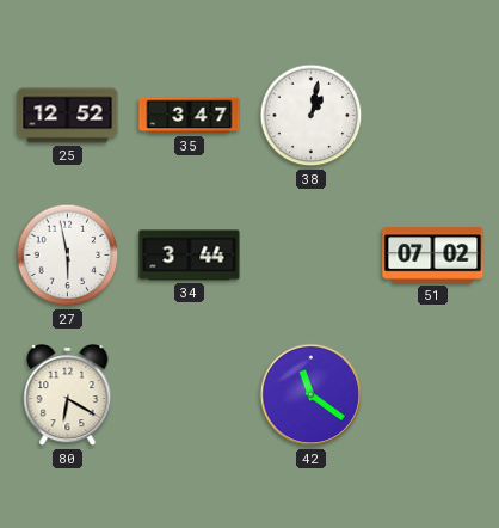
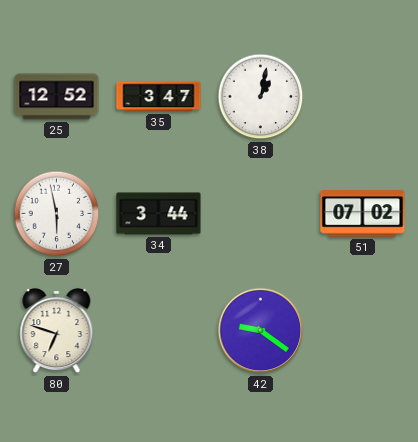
80: 6:20 -> 6:48 (57, 331)
42: 11:21 -> 9:21 (261, 331)
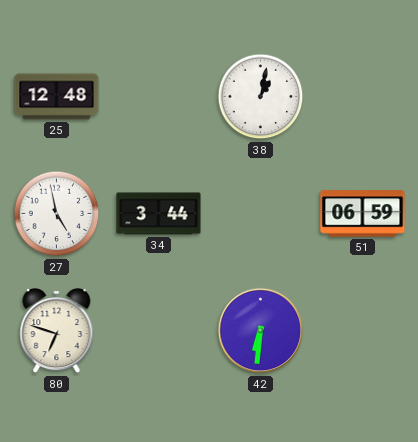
25: 12:52 -> 12:48 (57, 97)
35: 3:47 -> none (159, 97)
27: 5:58 -> 4:58 (57, 214)
51: 07:02 -> 06:59 (363, 214)
42: 9:21 -> 6:31 (261, 331)
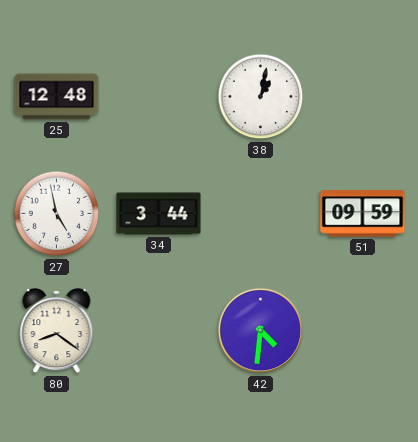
51: 06:59 -> 09:59 (363, 214)
80: 6:48 -> 8:21 (57, 331)
42: 6:31 -> 4:31 (261, 331)
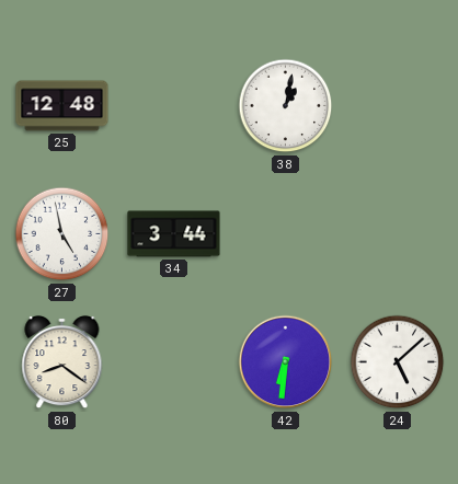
51: 09:59 -> none (363, 214)
42: 4:31 -> 6:31 (286, 362)
24: none -> 5:08 (398, 362)
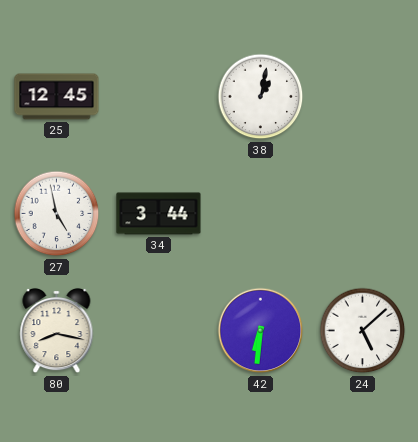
25: 12:48 -> 12:45 (57, 97)
80: 8:21 -> 8:17 (57, 331)
